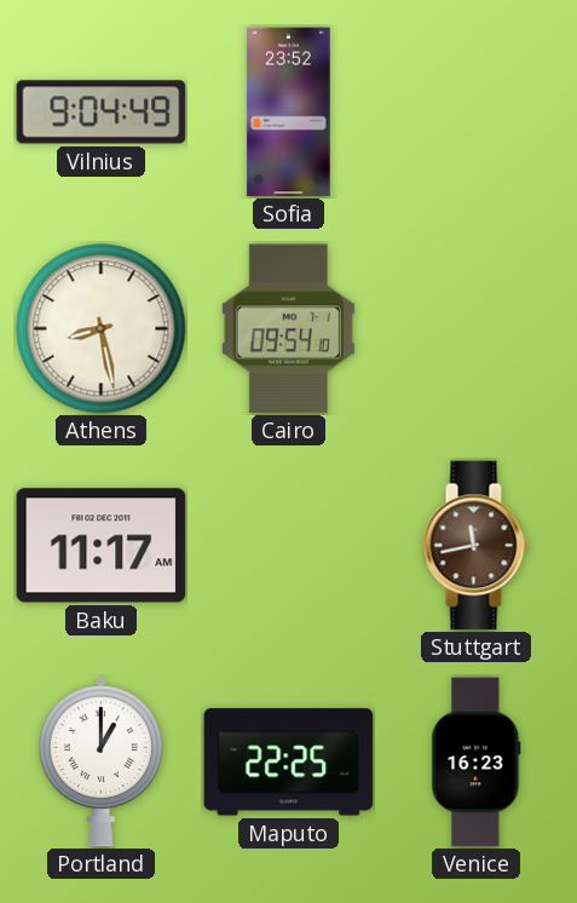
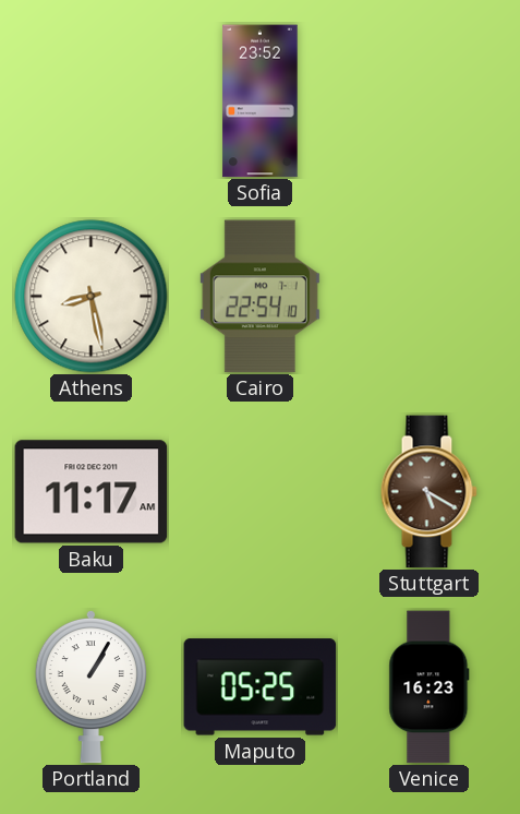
Vilnius: 9:04 -> none (102, 113)
Cairo: 09:54 -> 22:54 (259, 297)
Stuttgart: 11:43 -> 5:20 (428, 492)
Portland: 1:00 -> 1:05 (90, 686)
Maputo: 22:25 -> 05:25 (261, 687)
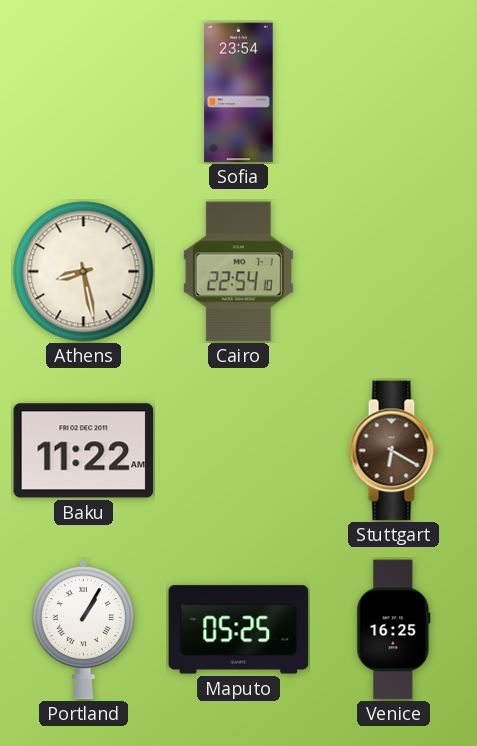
Sofia: 23:52 -> 23:54 (239, 93)
Baku: 11:17 -> 11:22 (84, 451)
Stuttgart: 5:20 -> 6:20 (393, 451)
Venice: 16:23 -> 16:25 (394, 630)
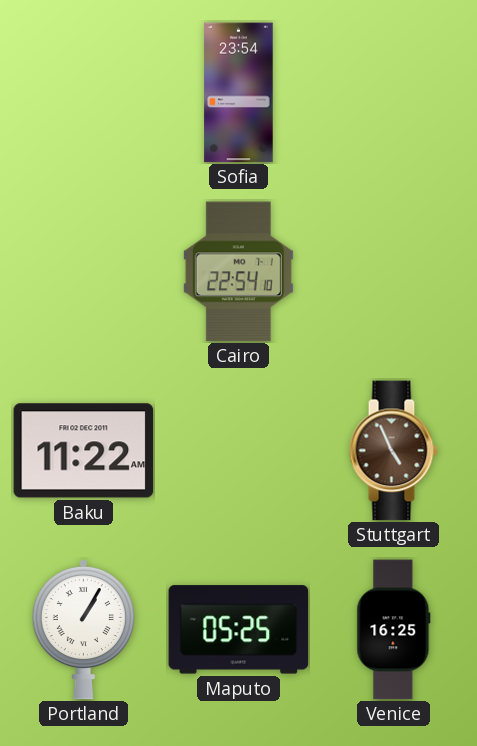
Athens: 8:28 -> none (84, 272)
Stuttgart: 6:20 -> 4:56 (393, 451)
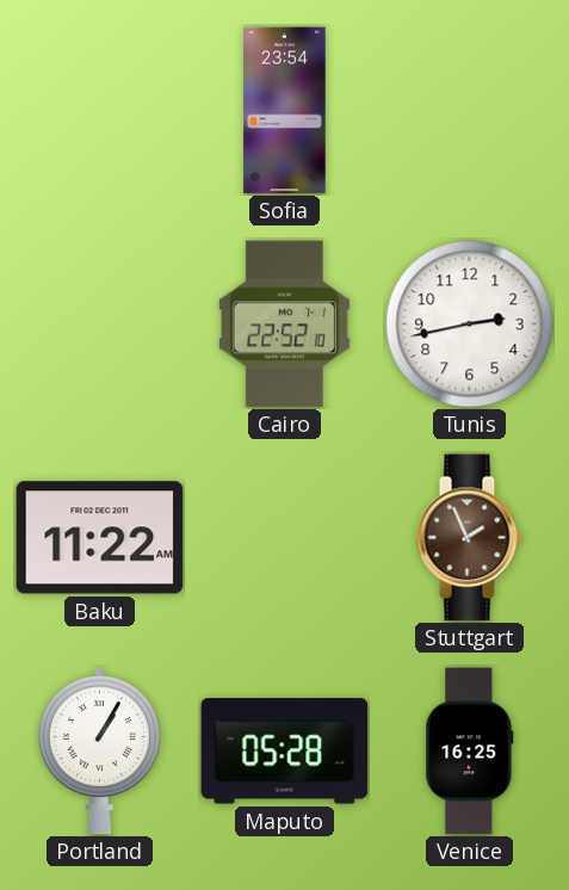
Cairo: 22:54 -> 22:52 (284, 325)
Tunis: none -> 2:43 (470, 325)
Stuttgart: 4:56 -> 1:56 (469, 538)
Maputo: 05:25 -> 05:28 (285, 752)
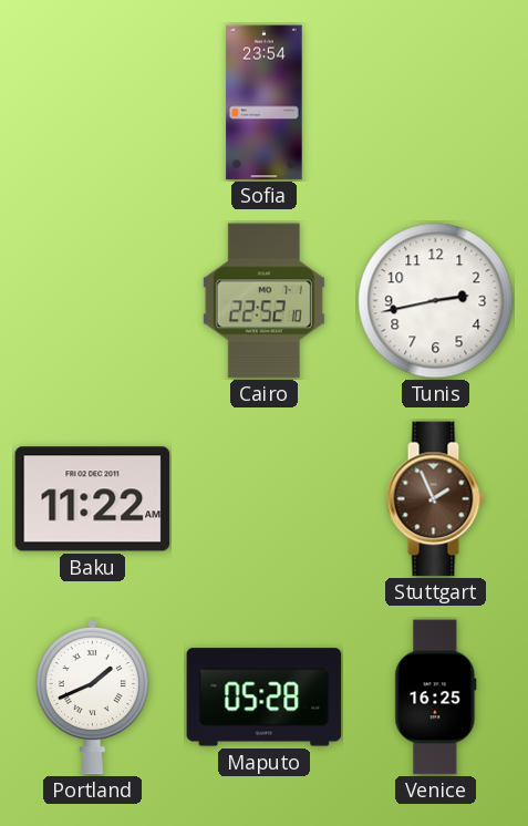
Portland: 1:05 -> 1:41 (92, 696)
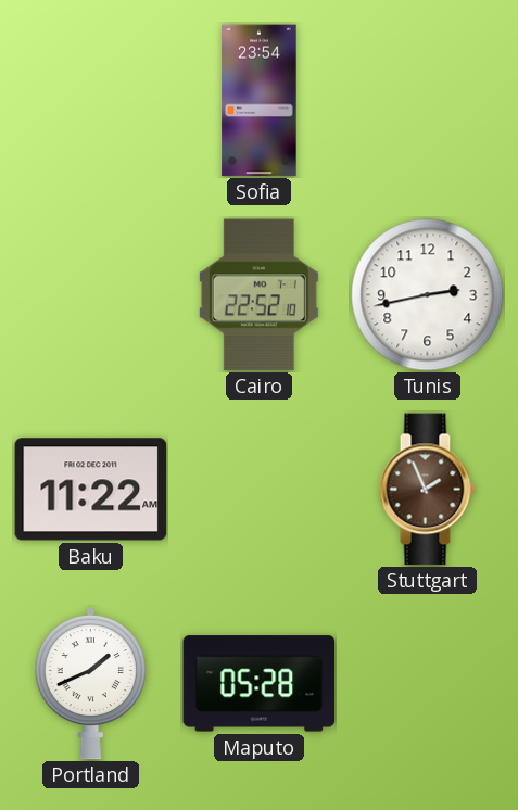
Venice: 16:25 -> none (436, 698)
